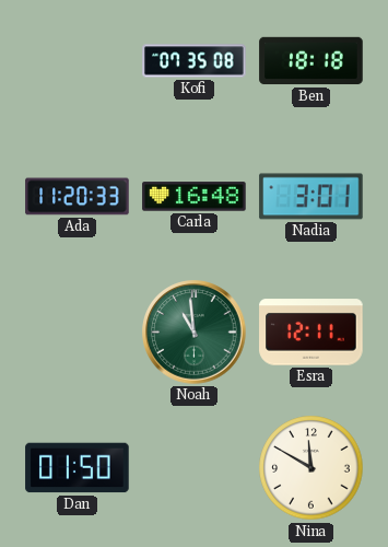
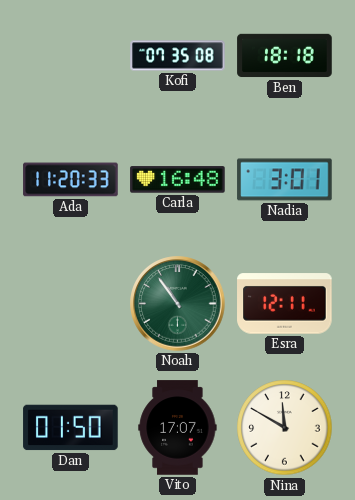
Noah: 10:59 -> 10:54 (178, 304)
Vito: none -> 17:07 (178, 428)
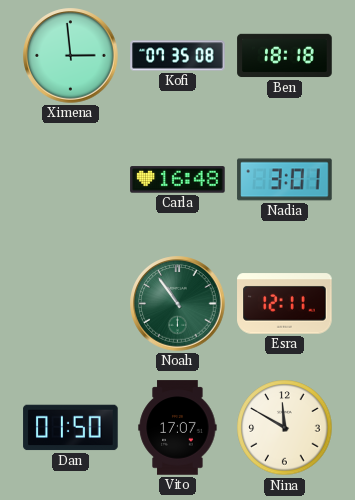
Ximena: none -> 2:59 (71, 56)
Ada: 11:20 -> none (71, 180)
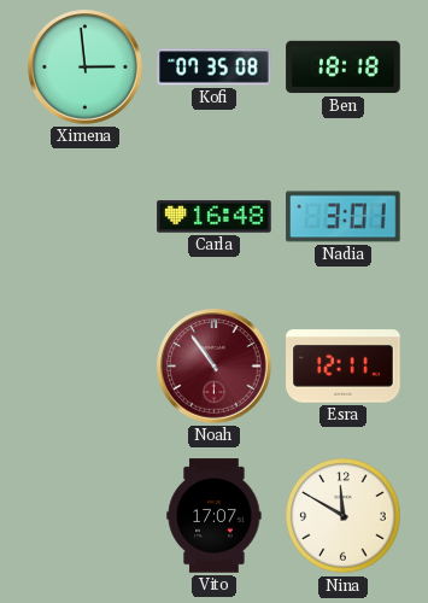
Noah dial: green -> burgundy (215, 367)
Dan: 01:50 -> none (71, 428)
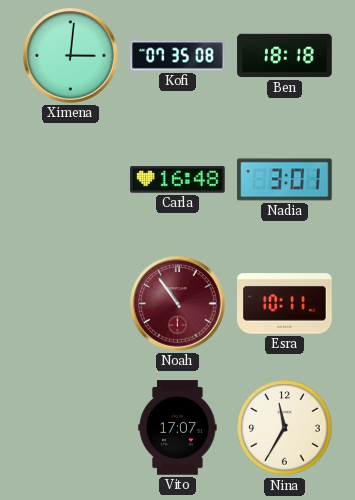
Ximena: 2:59 -> 3:01 (71, 56)
Esra: 12:11 -> 10:11 (285, 304)
Nina: 11:50 -> 11:35 (285, 428)
